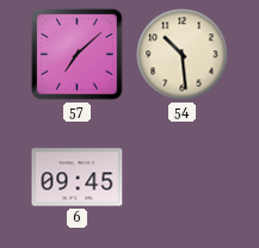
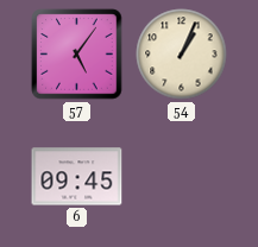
57: 7:08 -> 5:06 (77, 55)
54: 10:29 -> 1:04 (182, 55)
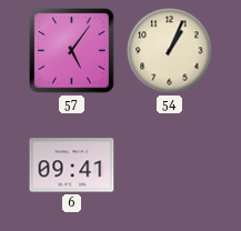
6: 09:45 -> 09:41 (72, 165)
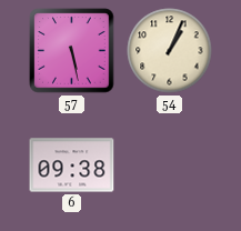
57: 5:06 -> 5:28 (72, 51)
6: 09:41 -> 09:38 (72, 165)
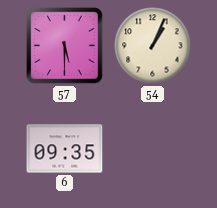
57: 5:28 -> 5:30 (65, 46)
6: 09:38 -> 09:35 (65, 149)
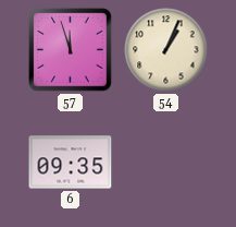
57: 5:30 -> 11:57 (71, 50)
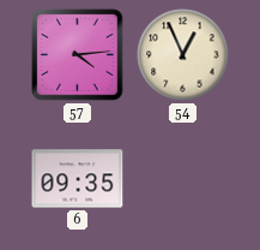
57: 11:57 -> 4:14 (78, 55)
54: 1:04 -> 12:56 (183, 55)
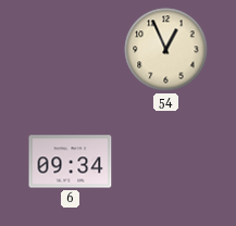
57: 4:14 -> none (78, 55)
6: 09:35 -> 09:34 (71, 162)
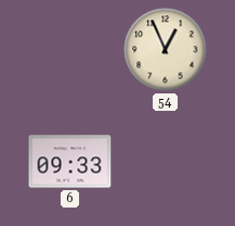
6: 09:34 -> 09:33 (70, 162)
